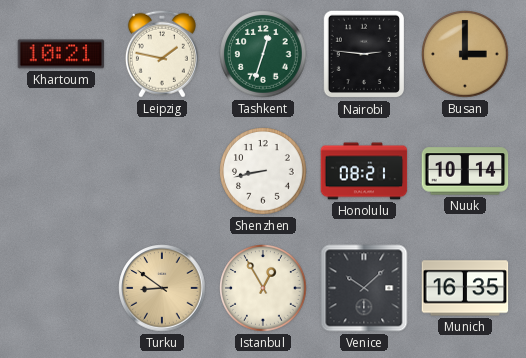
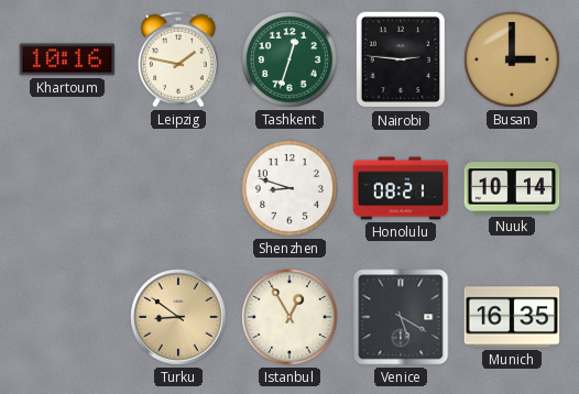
Khartoum: 10:21 -> 10:16 (67, 59)
Shenzhen: 8:43 -> 8:48 (289, 188)
Venice: 10:08 -> 5:20 (401, 317)
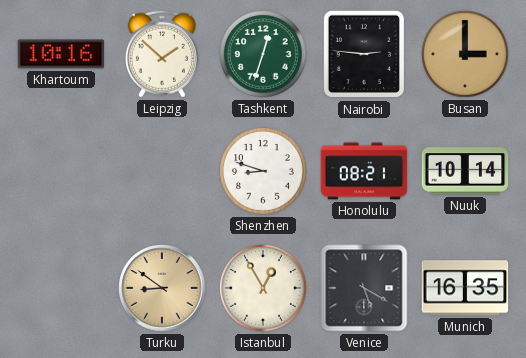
Leipzig: 1:47 -> 1:52 (162, 54)
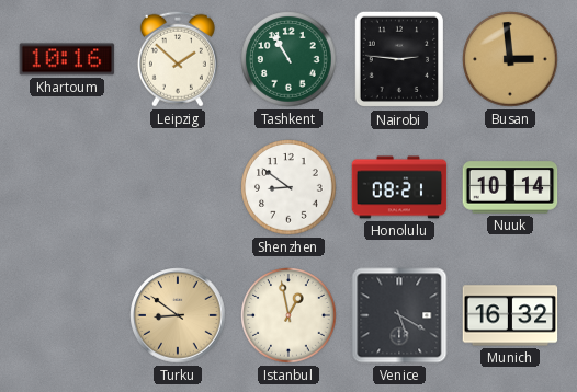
Tashkent: 12:33 -> 10:55 (288, 59)
Busan: 3:00 -> 2:59 (510, 59)
Shenzhen: 8:48 -> 8:51 (288, 187)
Istanbul: 12:55 -> 12:58 (288, 315)
Munich: 16:35 -> 16:32 (510, 315)
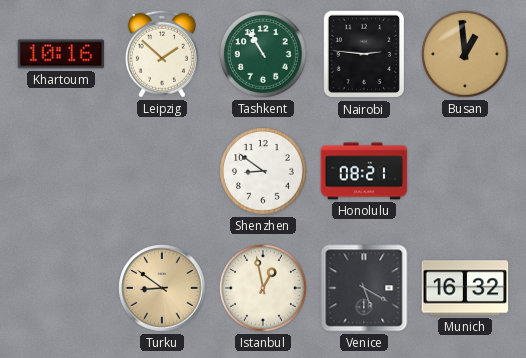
Busan: 2:59 -> 12:59 (465, 54)
Nuuk: 10:14 -> none (510, 187)
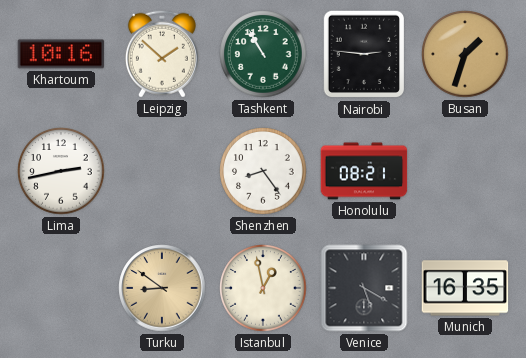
Busan: 12:59 -> 1:33 (465, 54)
Lima: none -> 2:43 (61, 171)
Shenzhen: 8:51 -> 8:24 (263, 171)
Munich: 16:32 -> 16:35 (465, 288)
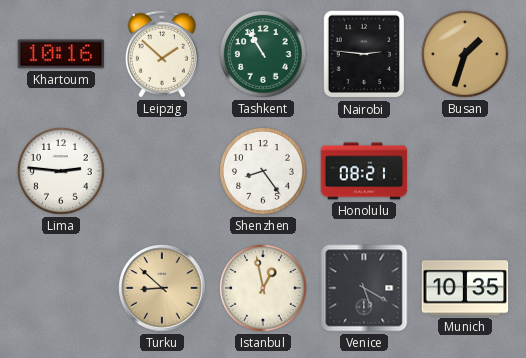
Lima: 2:43 -> 2:46 (61, 171)
Turku: 8:51 -> 8:52 (162, 288)
Munich: 16:35 -> 10:35 (465, 288)
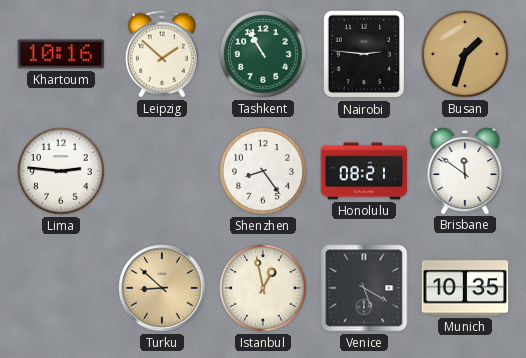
Brisbane: none -> 11:51 (465, 170)
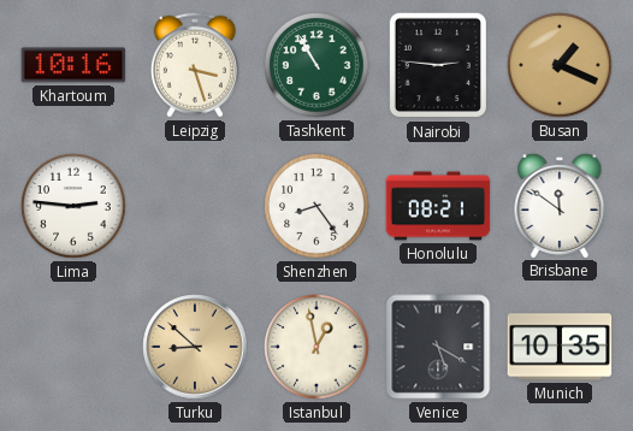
Leipzig: 1:52 -> 3:27 (195, 65)
Busan: 1:33 -> 1:19 (560, 65)
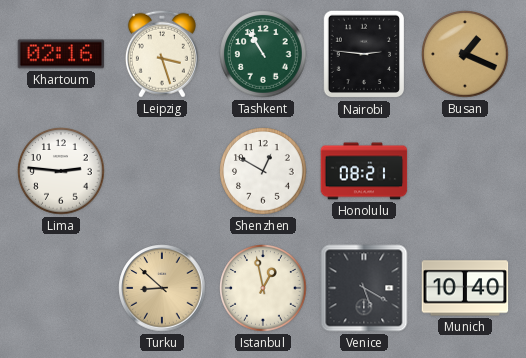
Khartoum: 10:16 -> 02:16 (61, 54)
Shenzhen: 8:24 -> 12:50 (263, 171)
Brisbane: 11:51 -> none (560, 205)
Munich: 10:35 -> 10:40 (465, 288)
